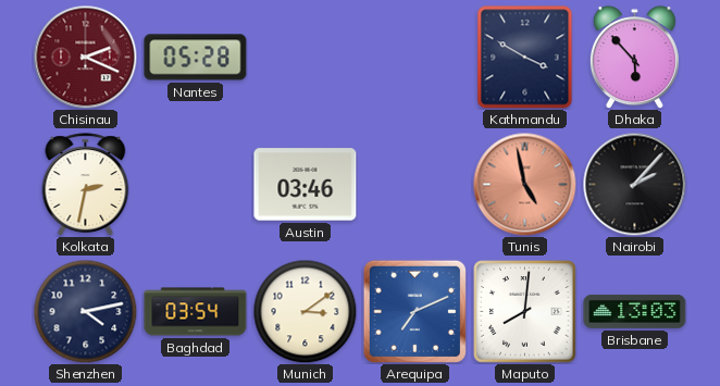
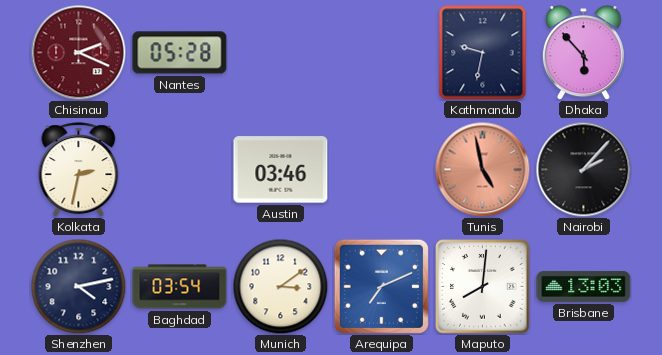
Kathmandu: 3:50 -> 9:32 (483, 53)
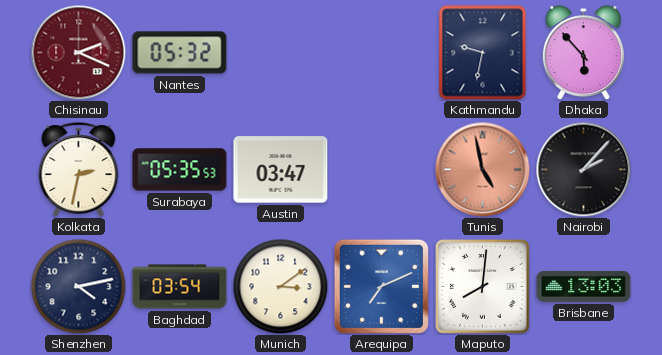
Nantes: 05:28 -> 05:32 (180, 53)
Surabaya: none -> 05:35 (180, 170)
Austin: 03:46 -> 03:47 (281, 170)
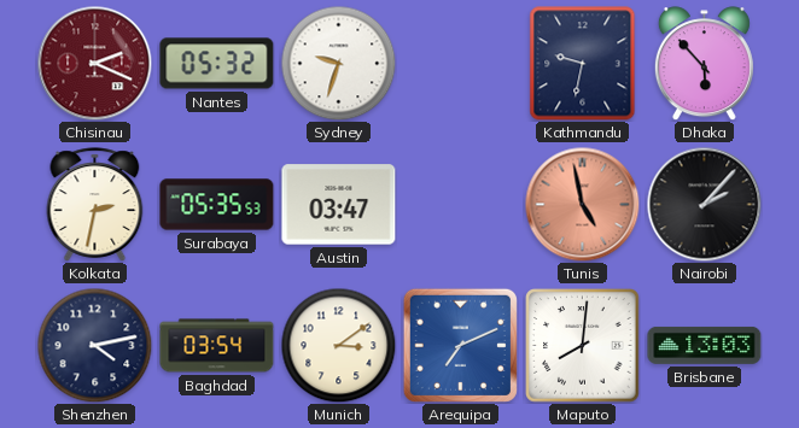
Sydney: none -> 9:33 (338, 63)
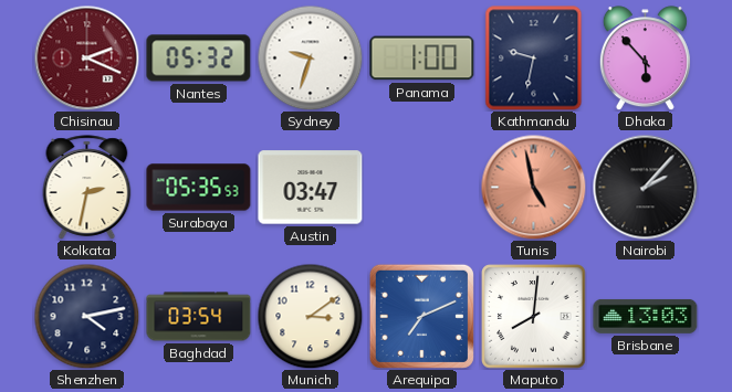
Panama: none -> 1:00 (422, 59)
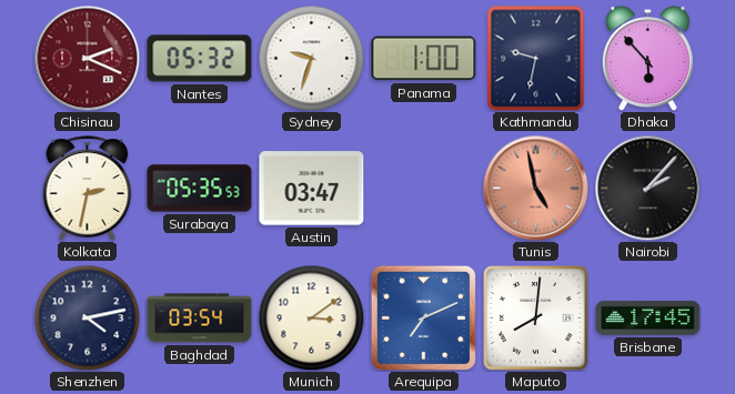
Brisbane: 13:03 -> 17:45 (648, 317)
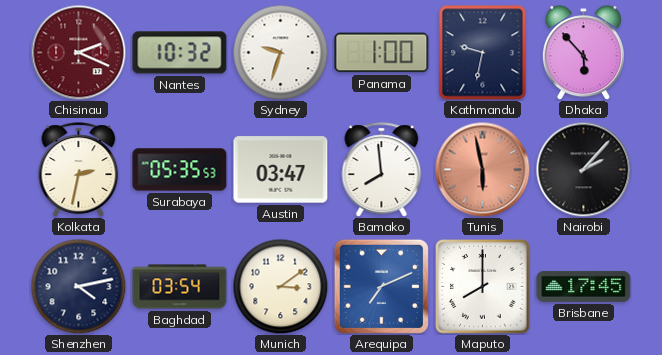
Nantes: 05:32 -> 10:32 (180, 53)
Bamako: none -> 7:59 (382, 170)
Tunis: 4:58 -> 5:58 (482, 169)
Maputo: 8:01 -> 8:00 (483, 287)
